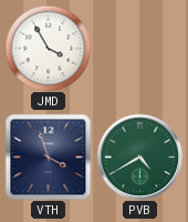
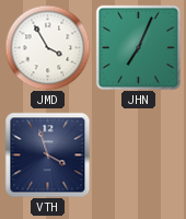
JHN: none -> 7:04 (138, 47)
PVB: 4:40 -> none (139, 157)
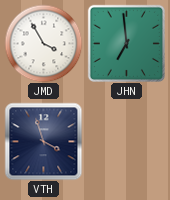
JHN: 7:04 -> 6:59 (126, 43)
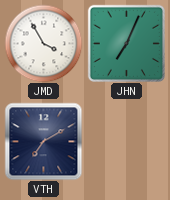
JHN: 6:59 -> 7:04 (126, 43)
VTH: 3:57 -> 7:10 (43, 141)
